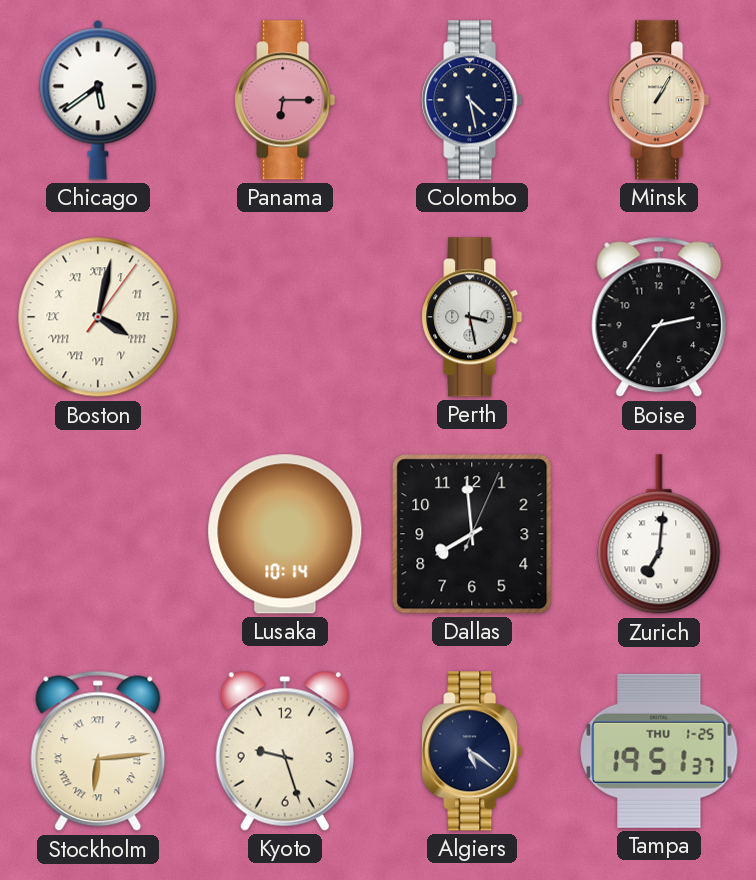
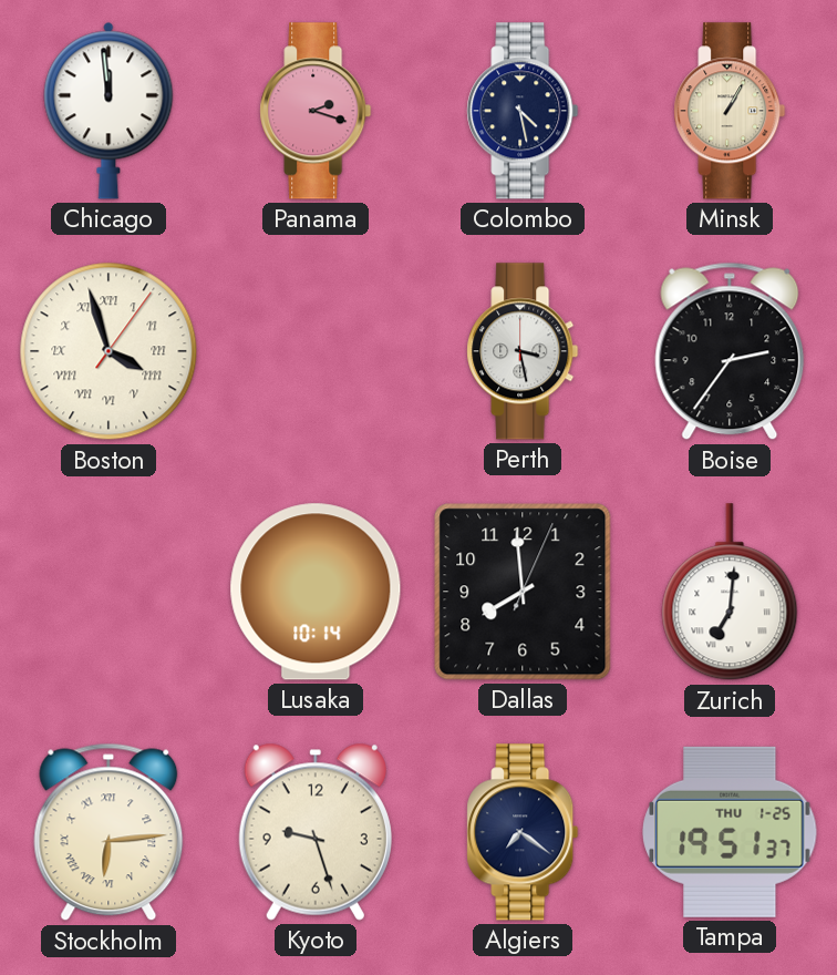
Chicago: 5:39 -> 11:59 (108, 111)
Panama: 6:15 -> 2:18 (316, 111)
Boston: 4:02 -> 3:57 (108, 351)
Algiers: 5:21 -> 7:21 (523, 832)
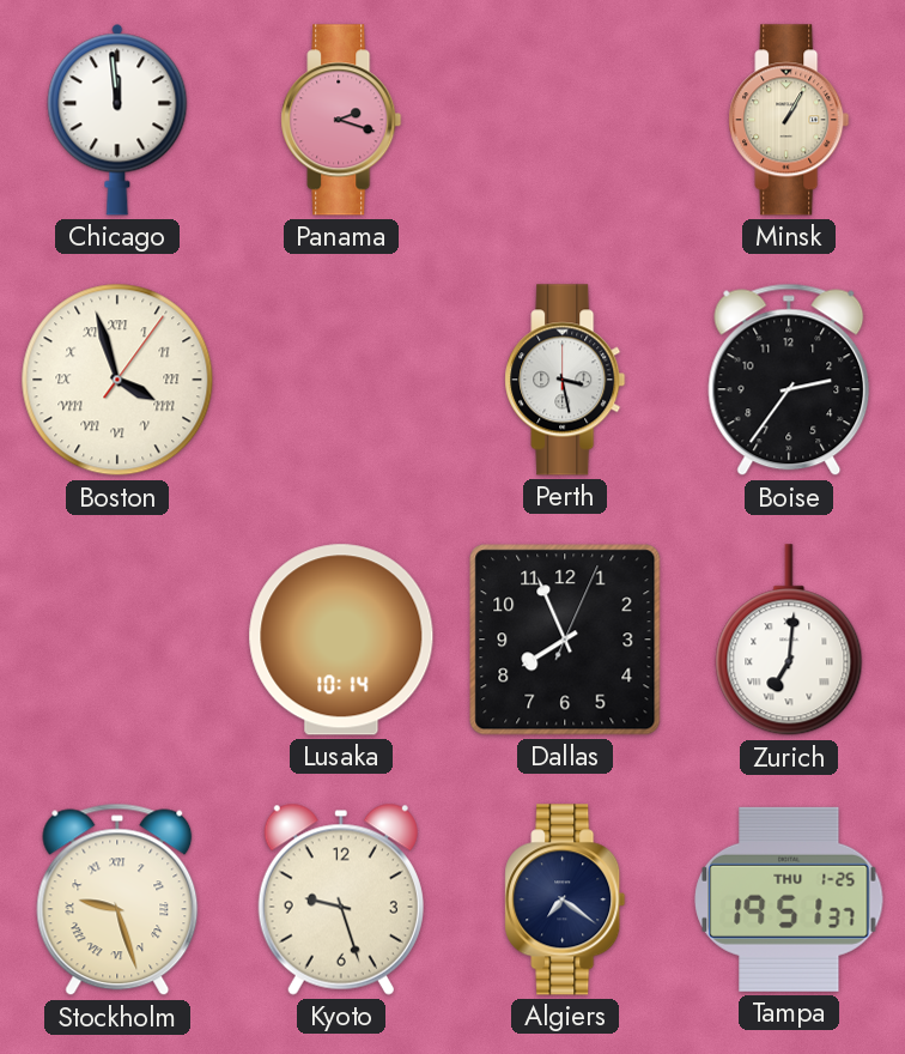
Colombo: 4:28 -> none (523, 111)
Dallas: 7:59 -> 7:56 (565, 640)
Stockholm: 6:14 -> 9:27 (117, 899)
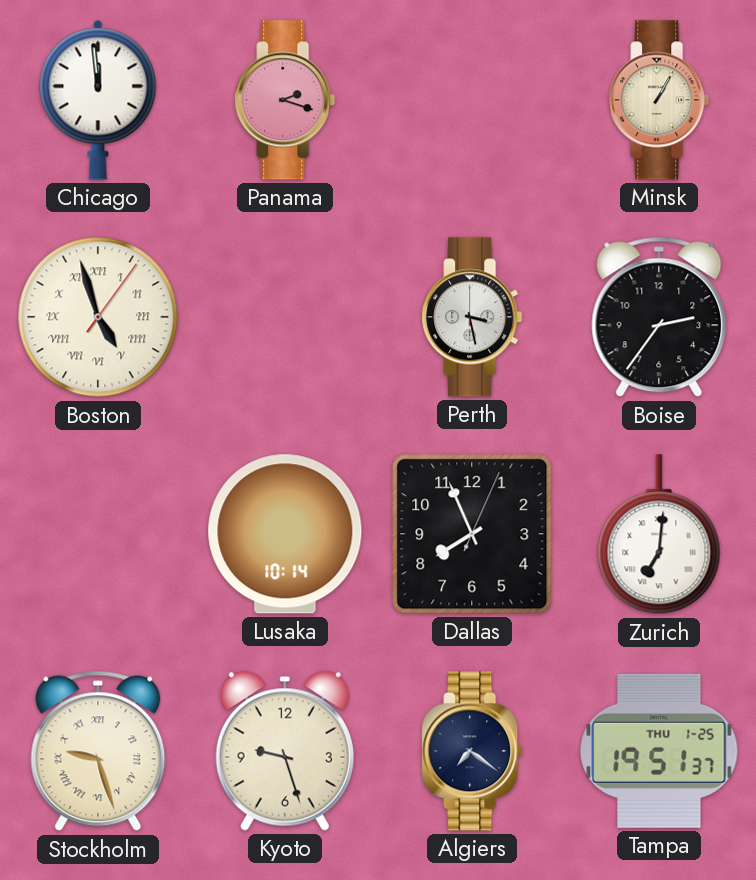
Boston: 3:57 -> 4:57 (98, 317)
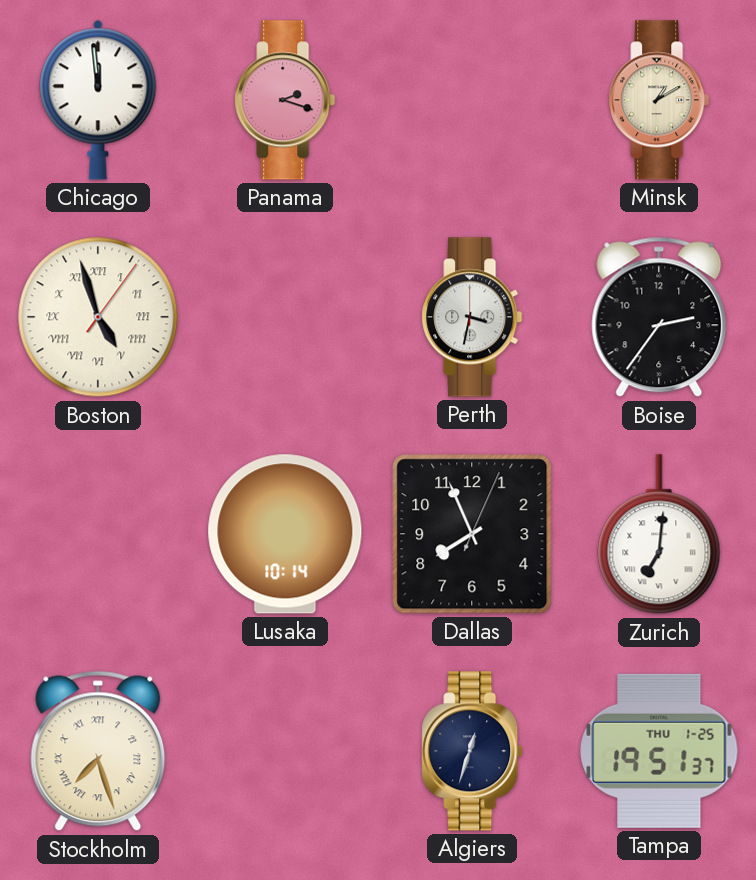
Minsk: 1:05 -> 1:10 (659, 100)
Perth: 3:28 -> 3:32 (472, 317)
Stockholm: 9:27 -> 7:27 (98, 751)
Kyoto: 9:27 -> none (285, 751)
Algiers: 7:21 -> 12:33 (472, 751)
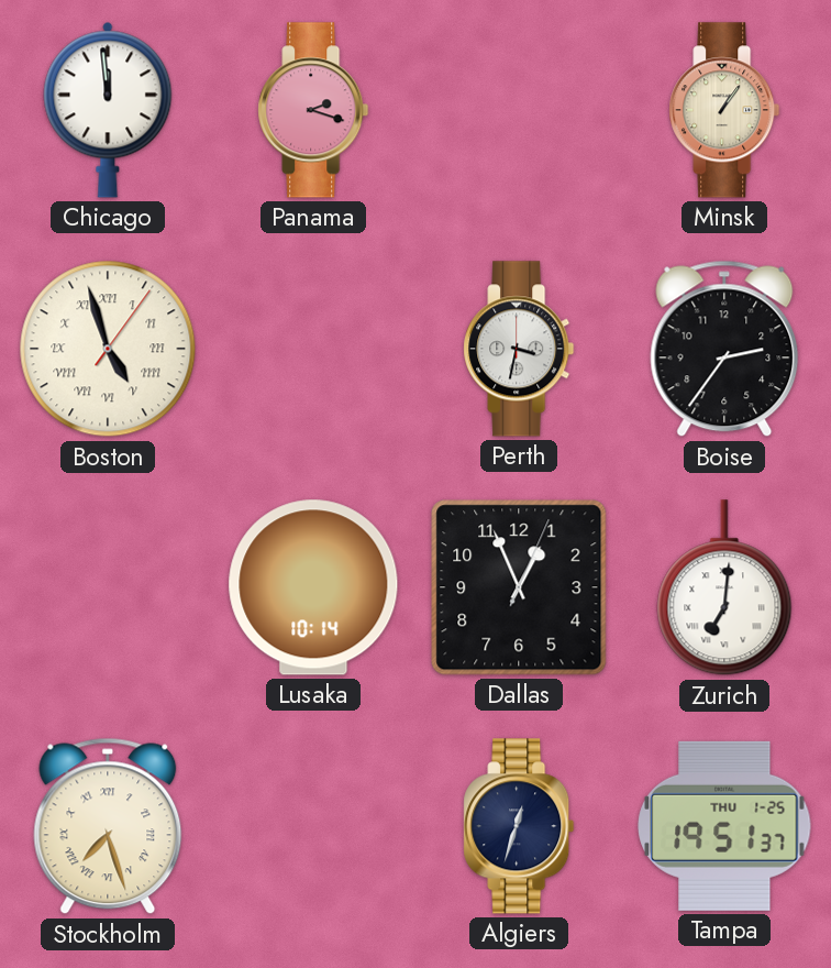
Minsk: 1:10 -> 1:06 (724, 110)
Dallas: 7:56 -> 12:56 (519, 587)
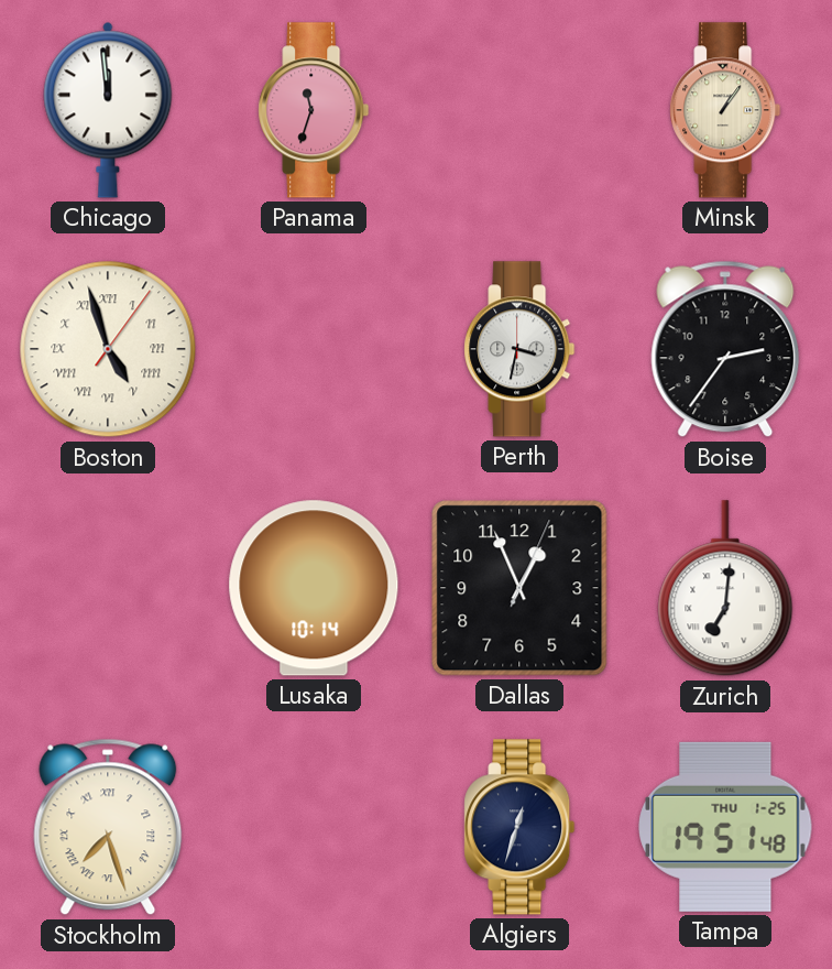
Panama: 2:18 -> 11:33 (314, 110)
Tampa: 19:51:37 -> 19:51:48 (725, 827)
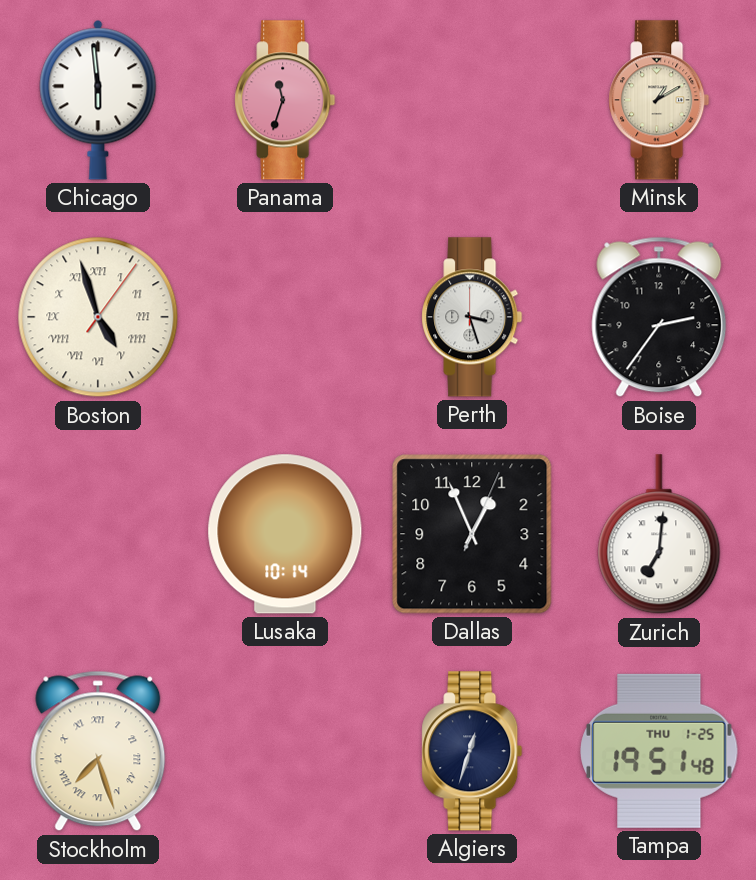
Chicago: 11:59 -> 5:59 (98, 100)
Minsk: 1:06 -> 1:10 (659, 100)
Perth: 3:32 -> 3:27 (472, 317)
